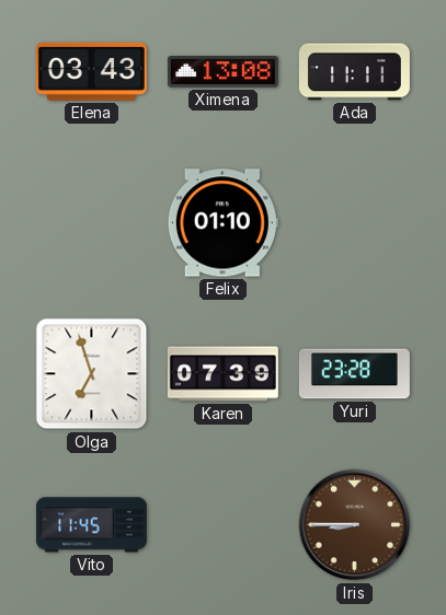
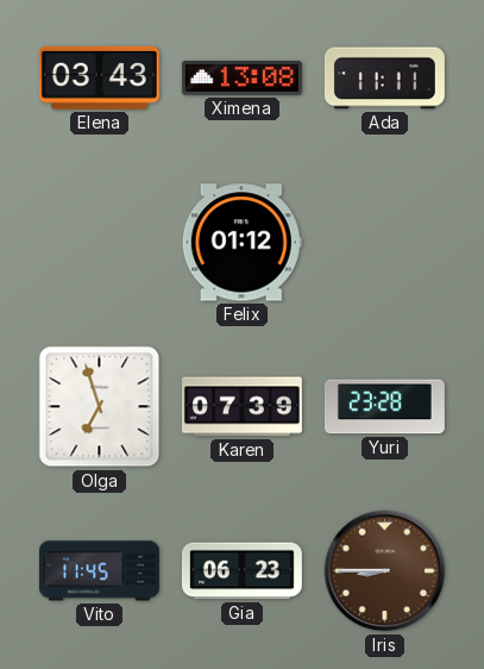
Felix: 01:10 -> 01:12 (241, 243)
Gia: none -> 06:23 (241, 571)
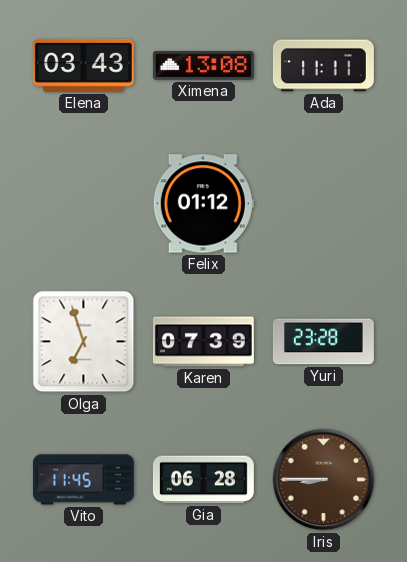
Gia: 06:23 -> 06:28 (203, 480)
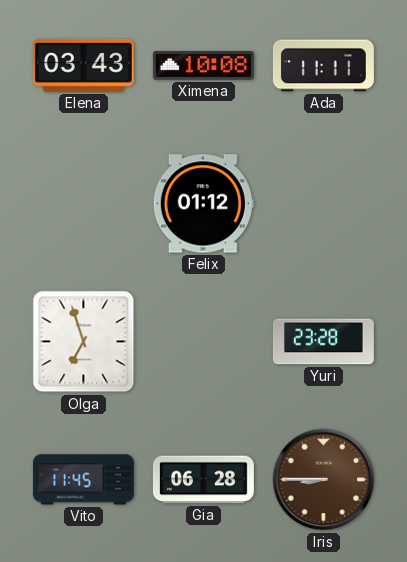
Ximena: 13:08 -> 10:08 (203, 66)
Karen: 07:39 -> none (203, 342)
